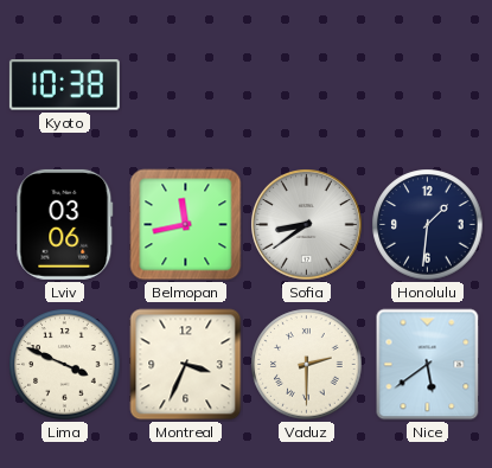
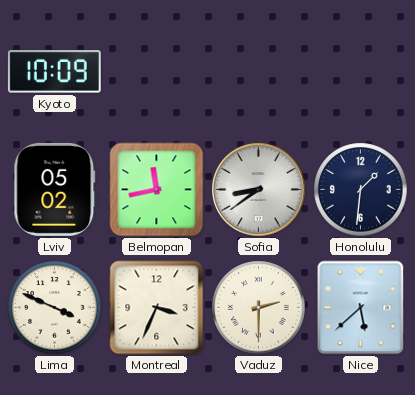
Kyoto: 10:38 -> 10:09 (54, 72)
Lviv: 03:06 -> 05:02 (55, 189)
Nice: 5:39 -> 5:38 (361, 308)
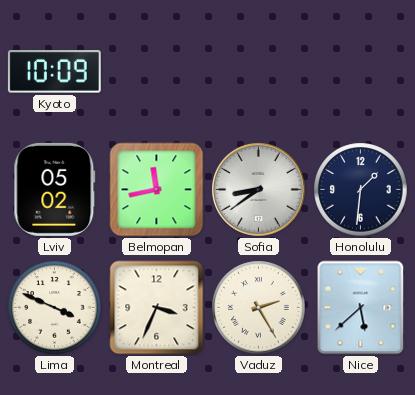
Vaduz: 2:30 -> 2:25 (259, 308)
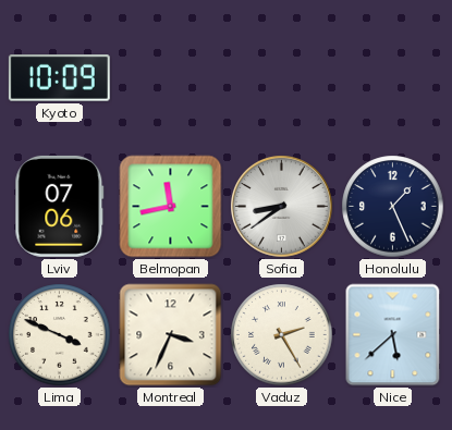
Lviv: 05:02 -> 07:06 (60, 206)
Honolulu: 1:31 -> 1:26 (393, 207)
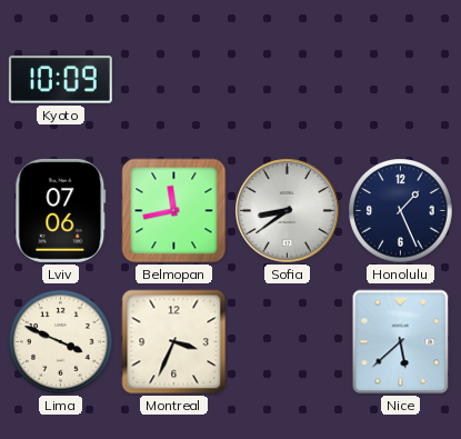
Vaduz: 2:25 -> none (282, 335)
